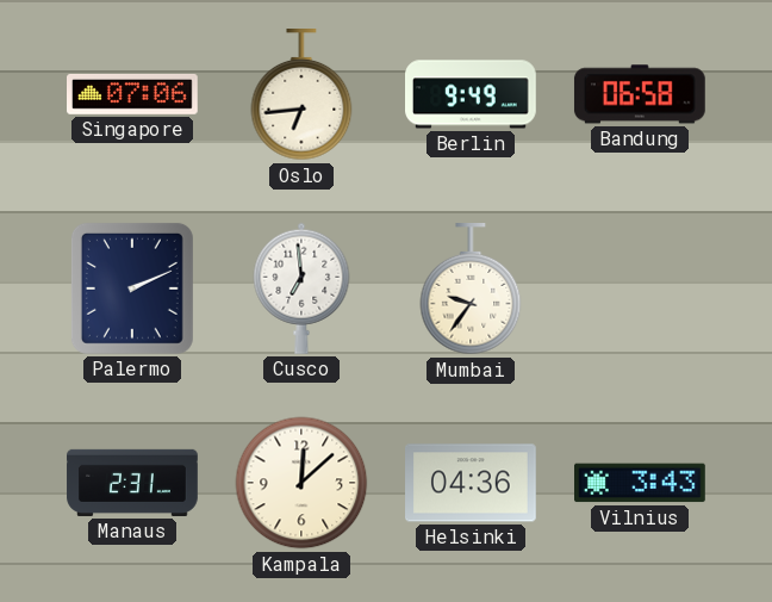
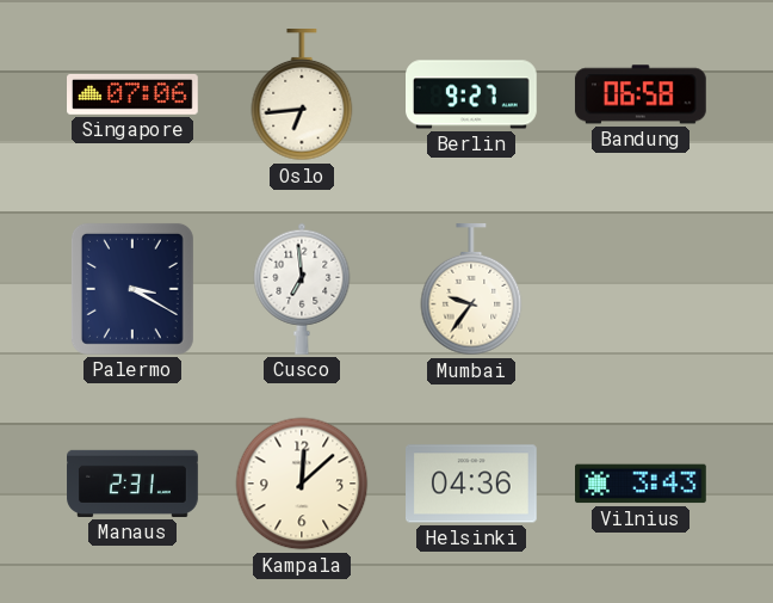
Berlin: 9:49 -> 9:27 (472, 94)
Palermo: 2:11 -> 3:20 (132, 289)
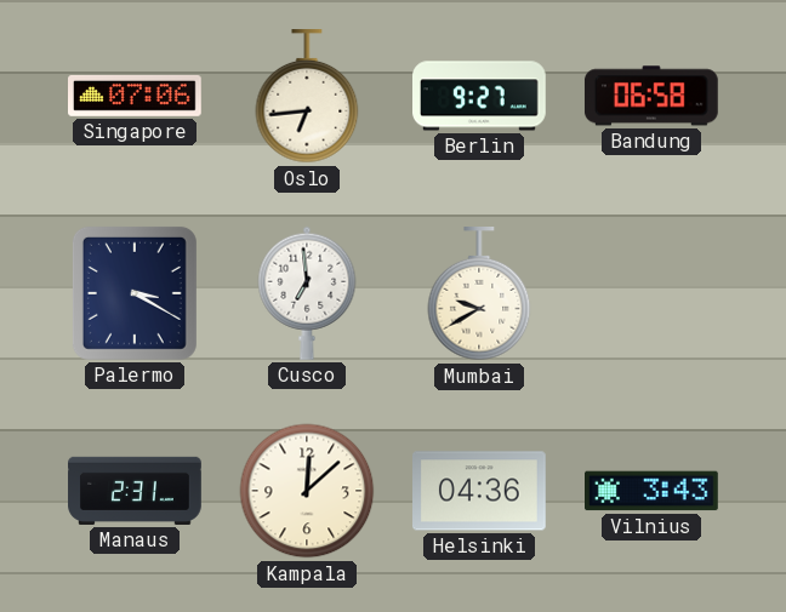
Mumbai: 9:36 -> 9:40 (479, 294)
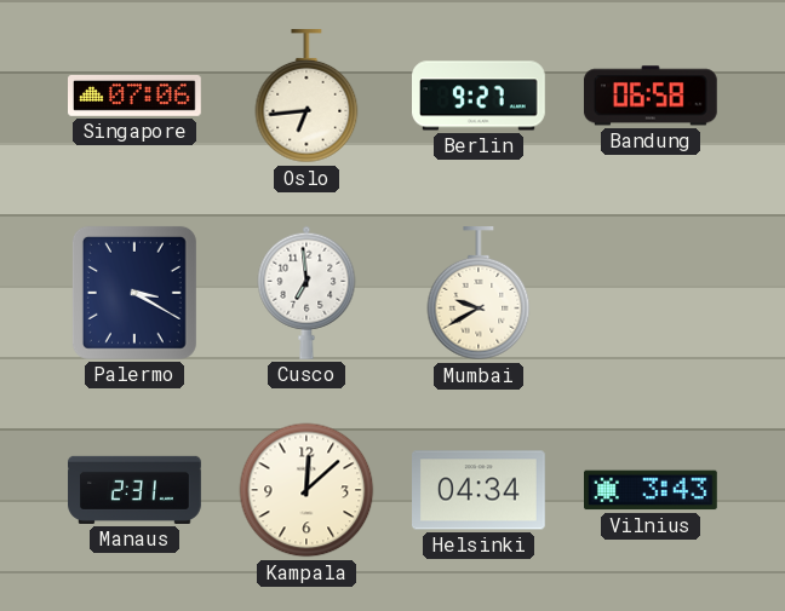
Helsinki: 04:36 -> 04:34 (480, 490)
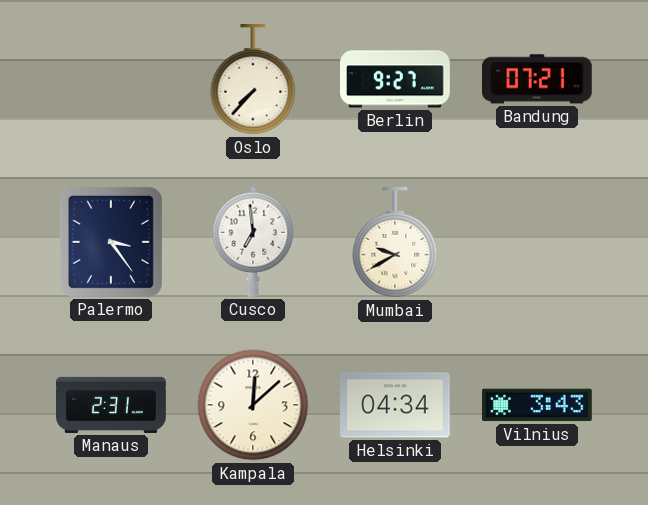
Singapore: 07:06 -> none (136, 96)
Oslo: 6:44 -> 7:37 (253, 80)
Bandung: 06:58 -> 07:21 (537, 79)
Palermo: 3:20 -> 3:24 (111, 242)
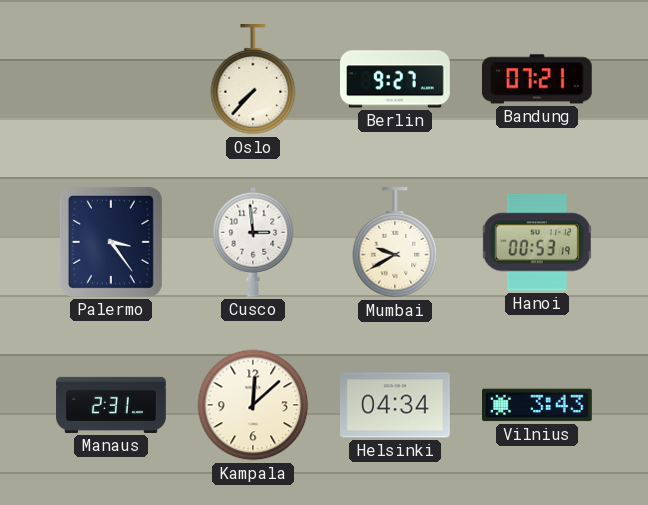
Cusco: 6:59 -> 2:59 (253, 242)
Hanoi: none -> 00:53 (537, 242)
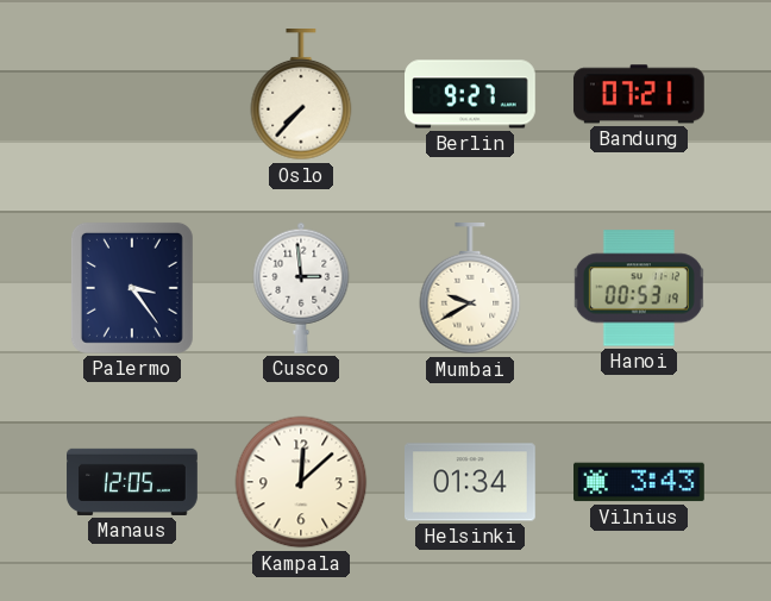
Manaus: 2:31 -> 12:05 (132, 482)
Helsinki: 04:34 -> 01:34 (471, 482)
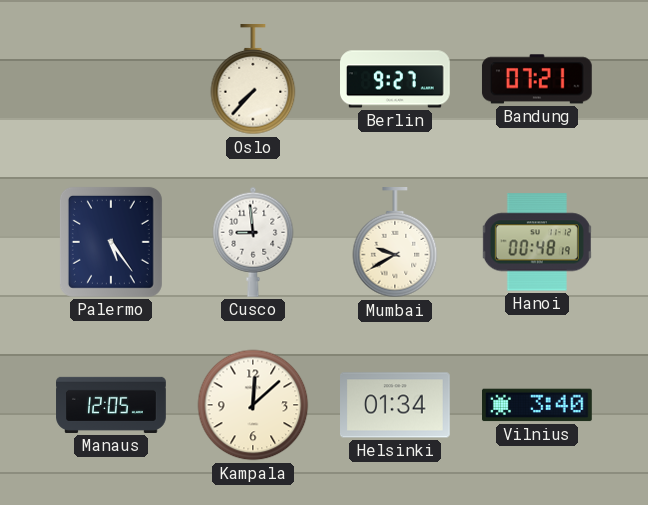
Palermo: 3:24 -> 5:24 (111, 242)
Cusco: 2:59 -> 8:59 (253, 242)
Hanoi: 00:53 -> 00:48 (537, 242)
Vilnius: 3:43 -> 3:40 (538, 405)
